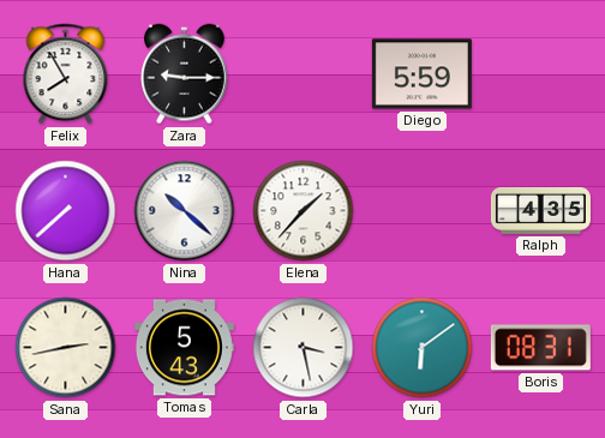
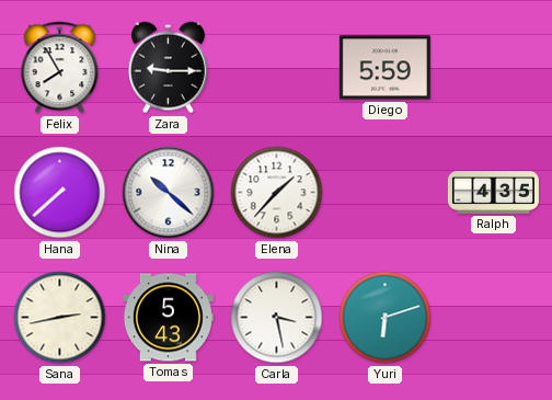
Yuri: 6:09 -> 6:12 (386, 318)
Boris: 08:31 -> none (540, 348)
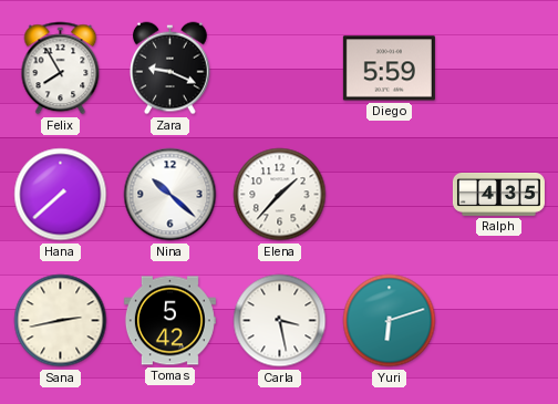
Zara: 9:15 -> 9:19 (170, 69)
Tomas: 5:43 -> 5:42 (169, 321)
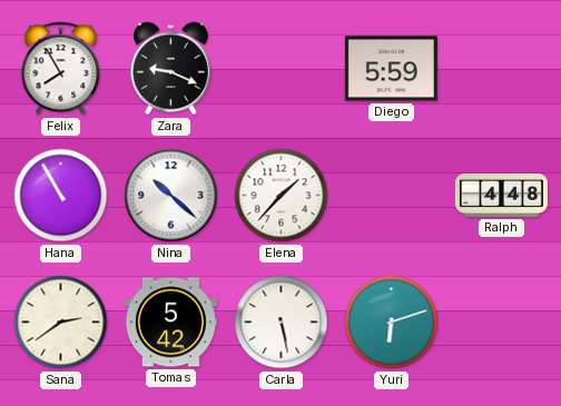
Hana: 7:38 -> 10:55 (61, 196)
Ralph: 4:35 -> 4:48 (501, 196)
Sana: 2:43 -> 2:39 (61, 323)
Carla: 3:28 -> 5:28 (282, 323)
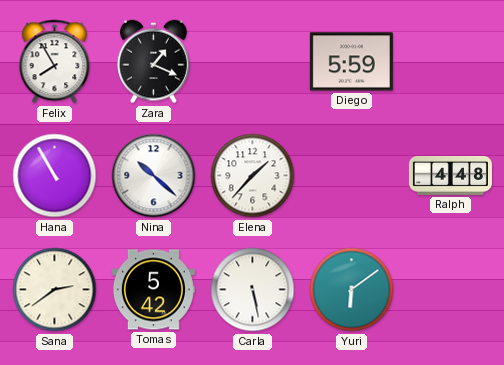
Zara: 9:19 -> 1:19 (154, 62)
Yuri: 6:12 -> 6:09 (352, 290)
